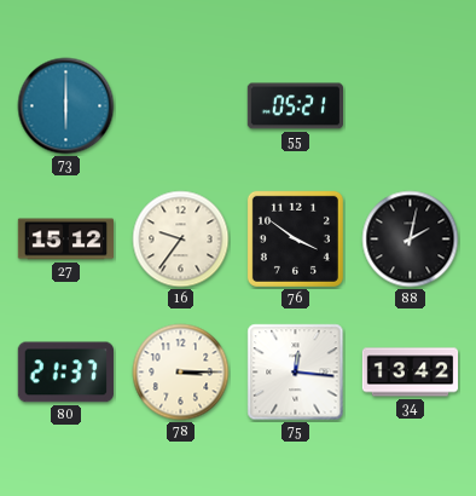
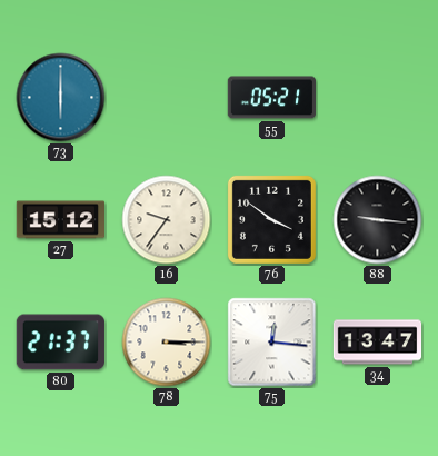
88: 2:02 -> 9:16 (378, 220)
34: 13:42 -> 13:47 (378, 343)
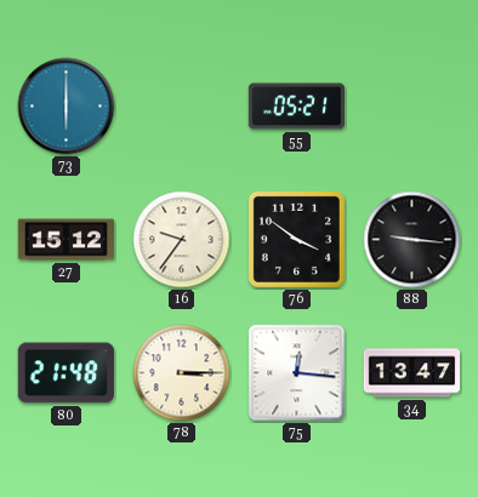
80: 21:37 -> 21:48 (66, 373)
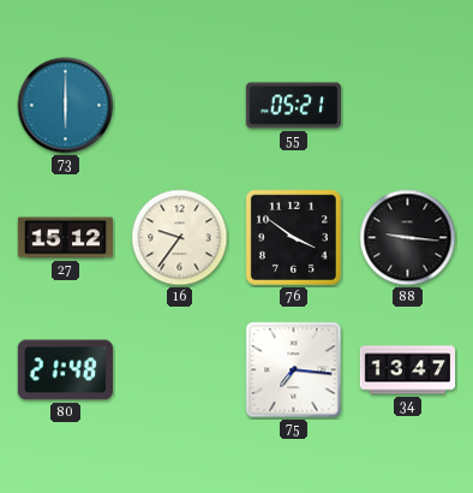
78: 3:15 -> none (182, 373)
75: 12:16 -> 7:16 (294, 370)
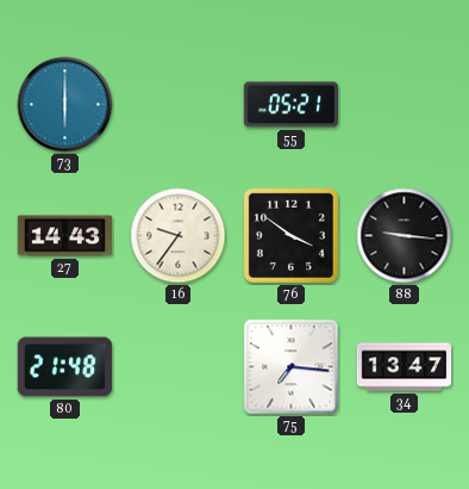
27: 15:12 -> 14:43 (64, 236)
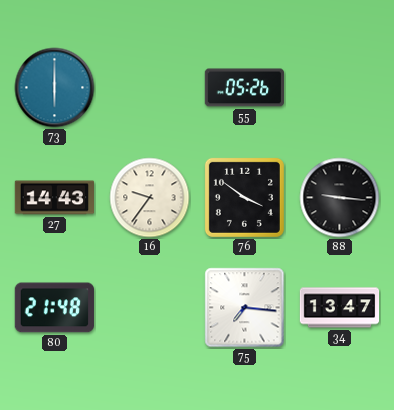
55: 05:21 -> 05:26 (244, 88)
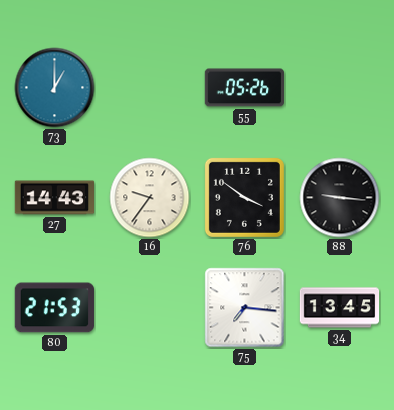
73: 6:00 -> 1:00 (55, 88)
80: 21:48 -> 21:53 (54, 308)
34: 13:47 -> 13:45 (340, 308)
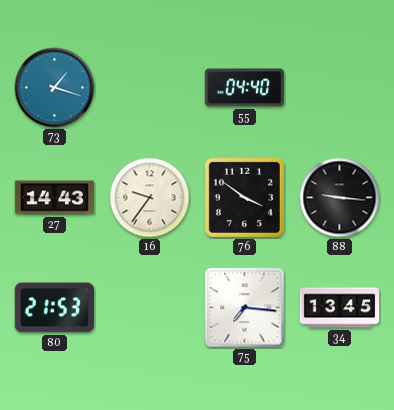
73: 1:00 -> 1:18 (55, 88)
55: 05:26 -> 04:40 (244, 88)
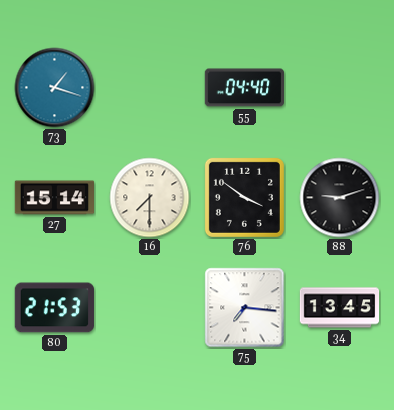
27: 14:43 -> 15:14 (54, 198)
16: 9:36 -> 7:30 (150, 198)
88: 9:16 -> 9:12 (340, 198)
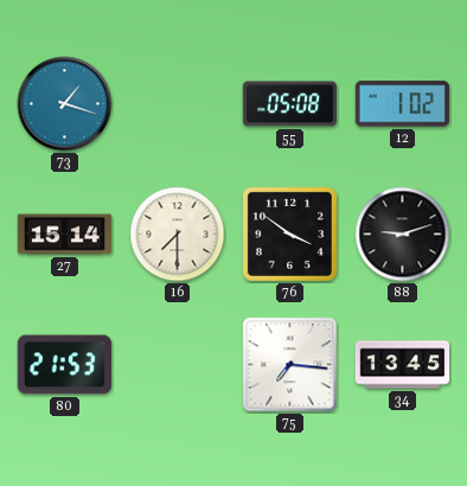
55: 04:40 -> 05:08 (289, 104)
12: none -> 1:02 (402, 104)
